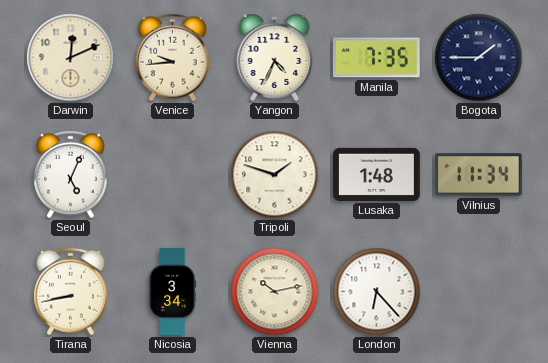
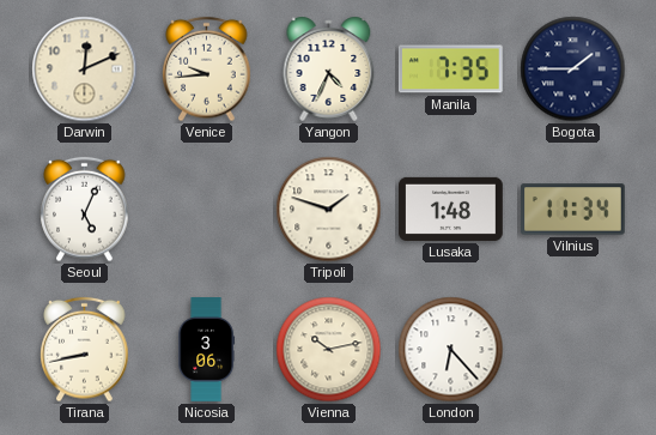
Nicosia: 3:34 -> 3:06 (206, 350)
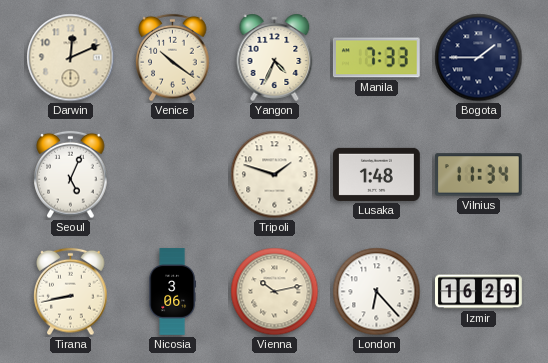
Venice: 9:44 -> 10:21 (173, 58)
Manila: 7:35 -> 7:33 (376, 58)
Izmir: none -> 16:29 (479, 292)
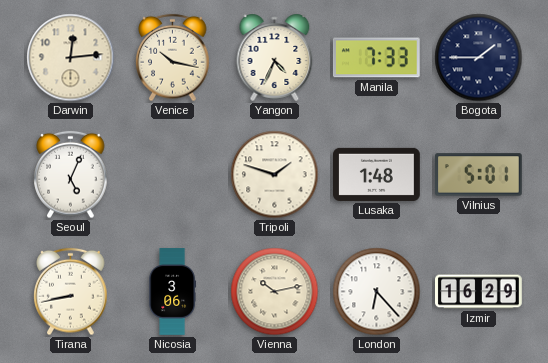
Darwin: 12:11 -> 12:14 (71, 58)
Venice: 10:21 -> 10:17 (173, 58)
Vilnius: 11:34 -> 5:01 (479, 175)
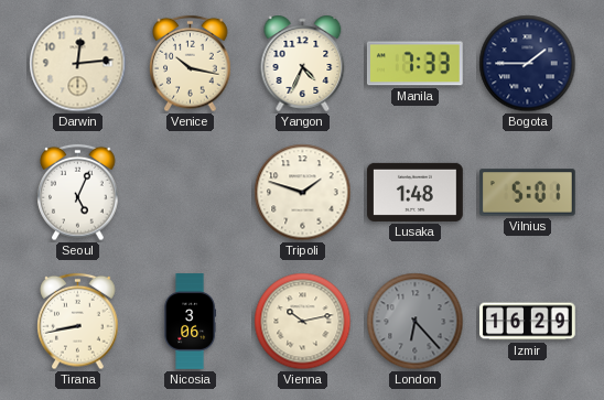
London dial: white -> grey (416, 322)
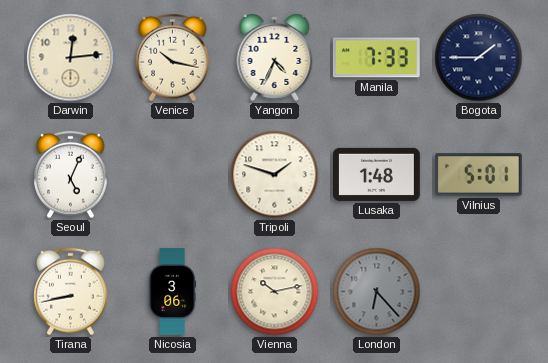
Izmir: 16:29 -> none (528, 322)
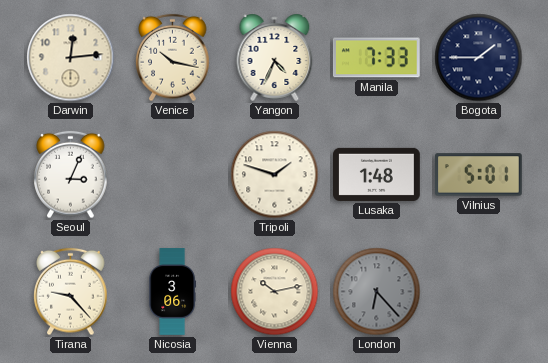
Seoul: 5:04 -> 3:04 (71, 175)
Tirana: 8:43 -> 9:23 (71, 292)
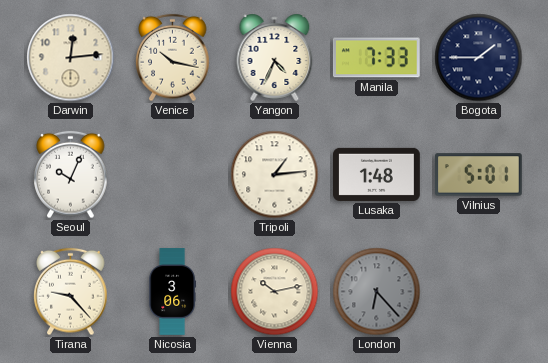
Seoul: 3:04 -> 10:04 (71, 175)
Tripoli: 1:48 -> 1:14 (275, 175)
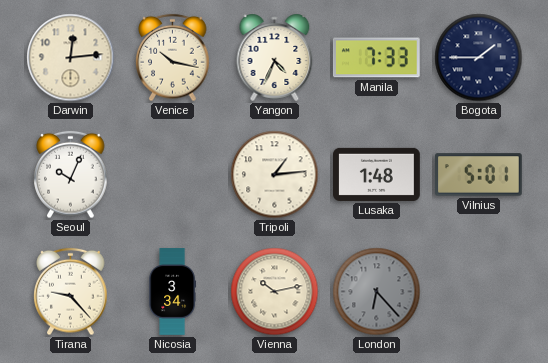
Nicosia: 3:06 -> 3:34 (172, 292)
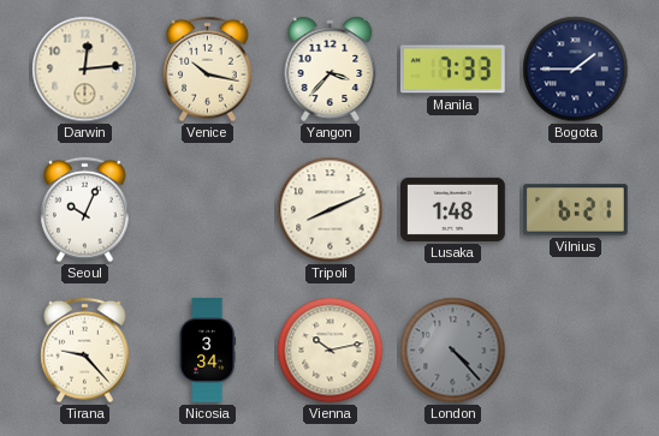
Yangon: 4:34 -> 3:37 (331, 68)
Tripoli: 1:14 -> 8:11 (331, 210)
Vilnius: 5:01 -> 6:21 (576, 210)
London: 6:23 -> 4:23 (453, 351)
